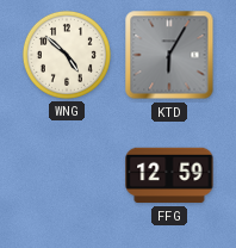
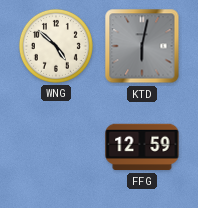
KTD: 6:05 -> 6:02 (142, 46)
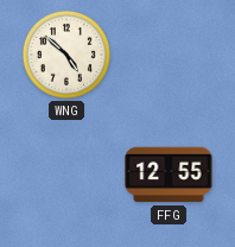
KTD: 6:02 -> none (142, 46)
FFG: 12:59 -> 12:55 (169, 175)
